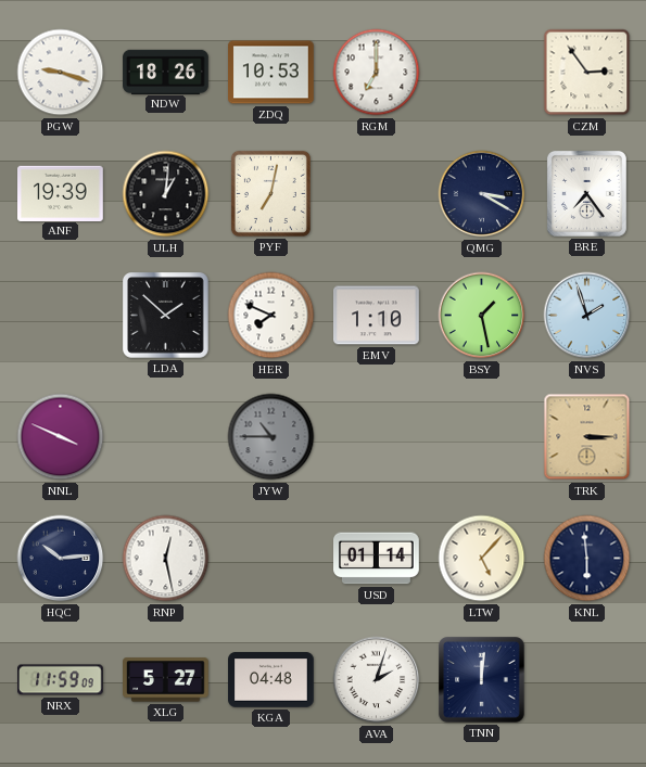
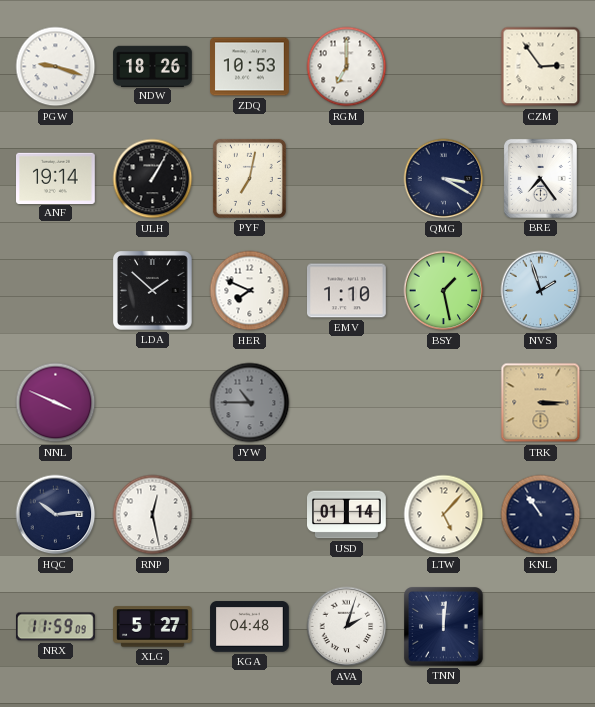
ANF: 19:39 -> 19:14 (56, 178)
ULH: 1:01 -> 1:05 (153, 179)
KNL: 5:59 -> 10:54 (541, 515)
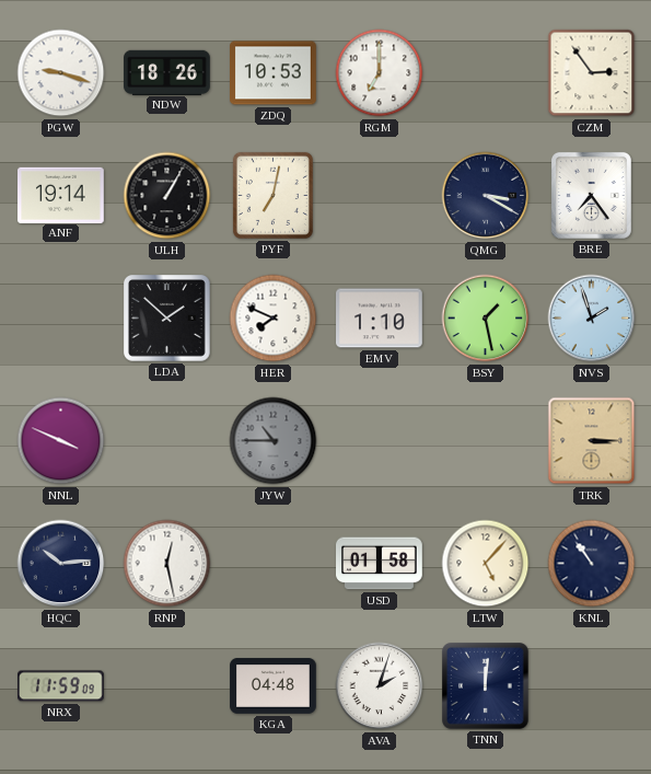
USD: 01:14 -> 01:58 (380, 564)
XLG: 5:27 -> none (153, 627)
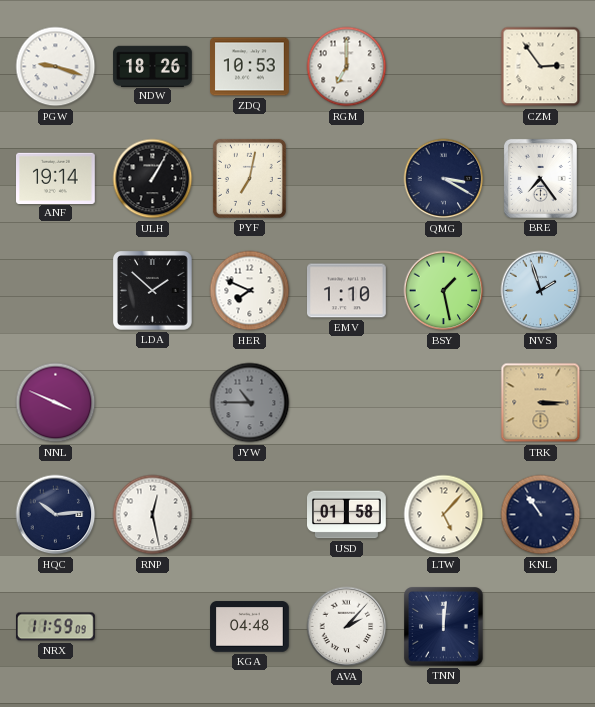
AVA: 2:03 -> 2:07 (347, 627)
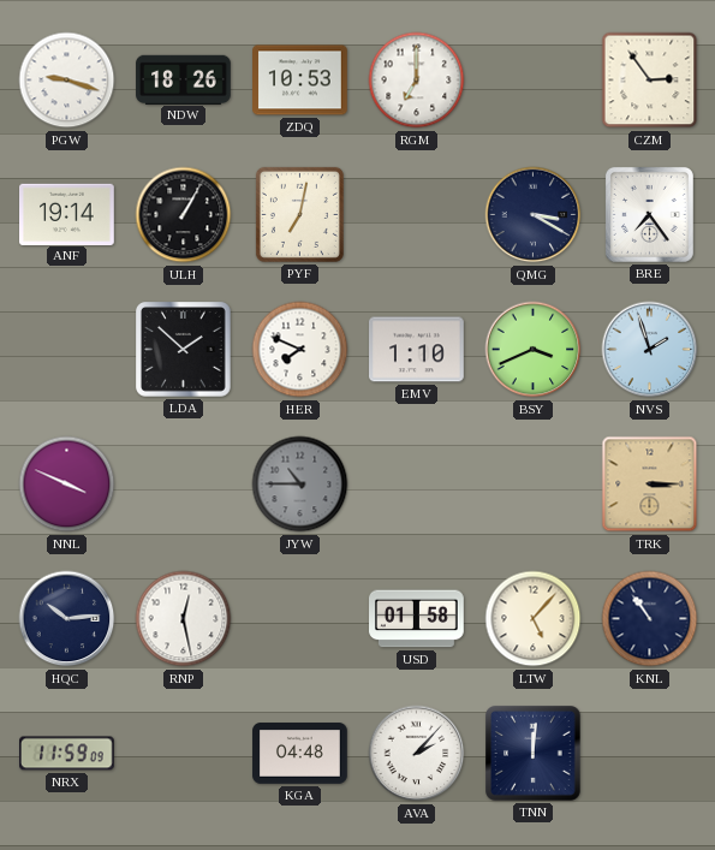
BSY: 1:28 -> 3:41 (534, 350)
